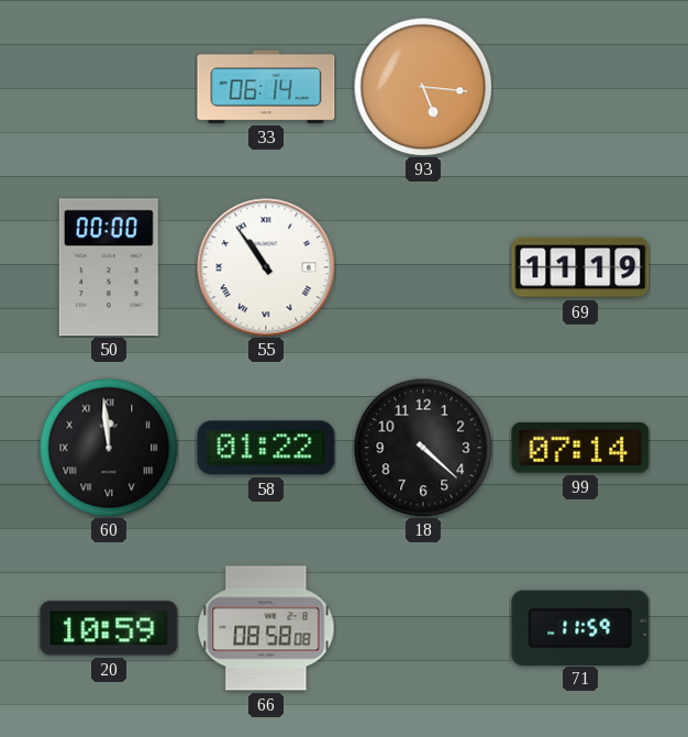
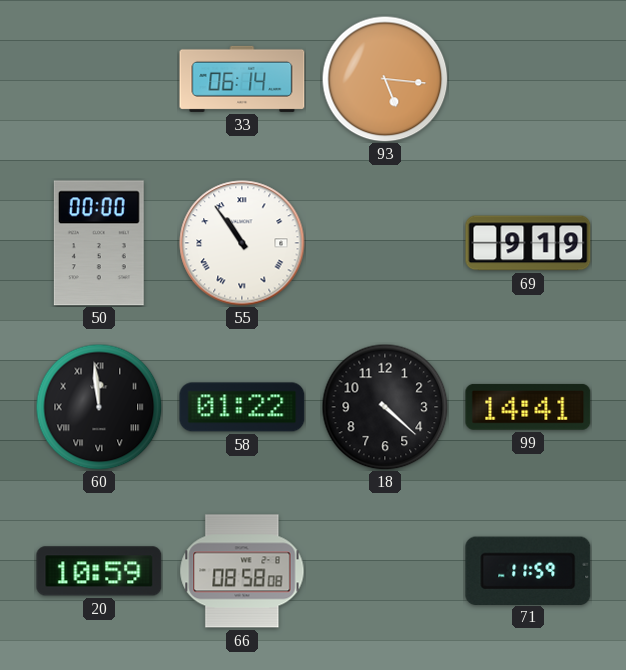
69: 11:19 -> 9:19 (528, 243)
99: 07:14 -> 14:41 (528, 407)
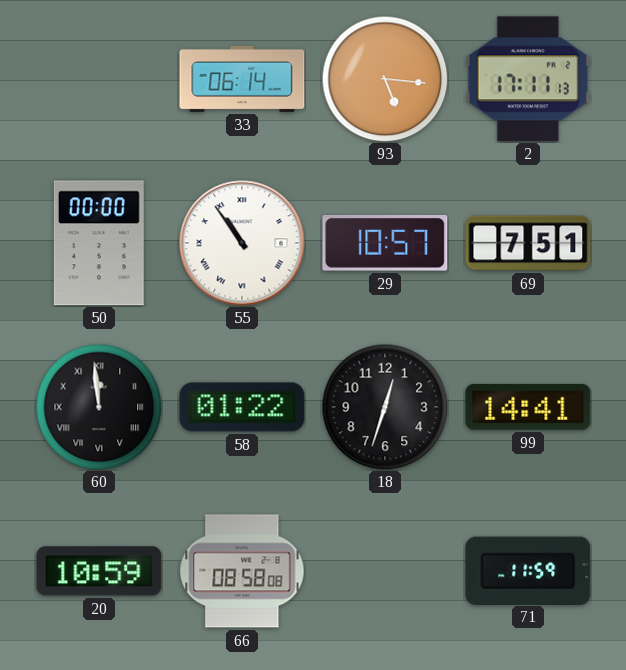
2: none -> 17:11 (528, 79)
29: none -> 10:57 (385, 244)
69: 9:19 -> 7:51 (528, 243)
18: 4:22 -> 12:33 (385, 407)
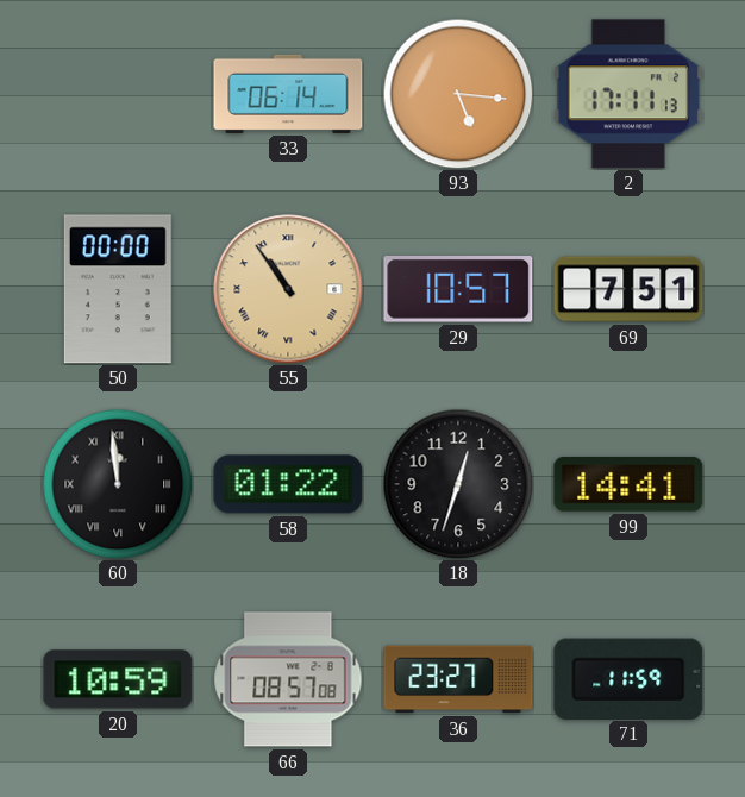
55 dial: white -> champagne (288, 289)
66: 08:58 -> 08:57 (288, 679)
36: none -> 23:27 (458, 679)
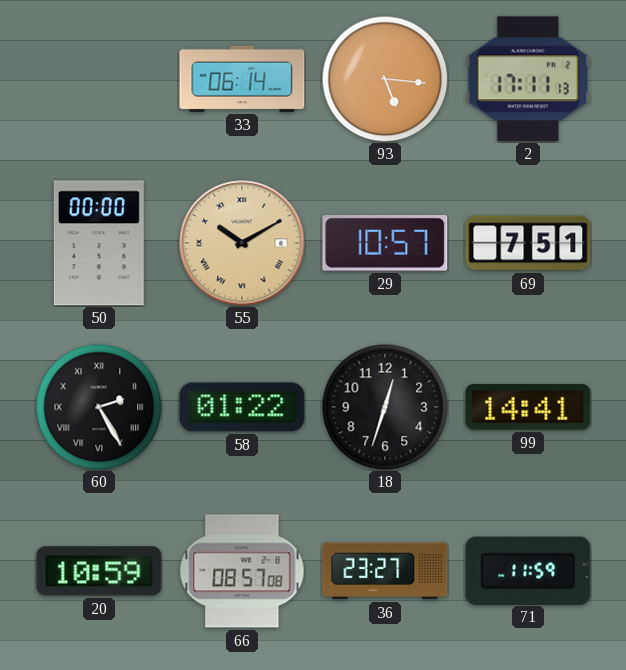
55: 10:54 -> 10:10 (242, 243)
60: 11:59 -> 2:25 (99, 407)
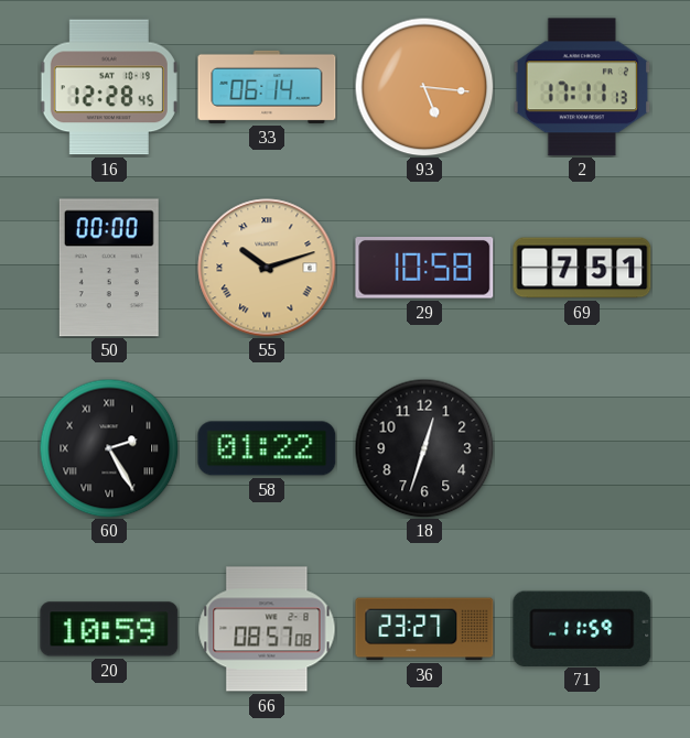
16: none -> 12:28 (109, 87)
55: 10:10 -> 10:12 (267, 268)
29: 10:57 -> 10:58 (424, 269)
99: 14:41 -> none (528, 407)
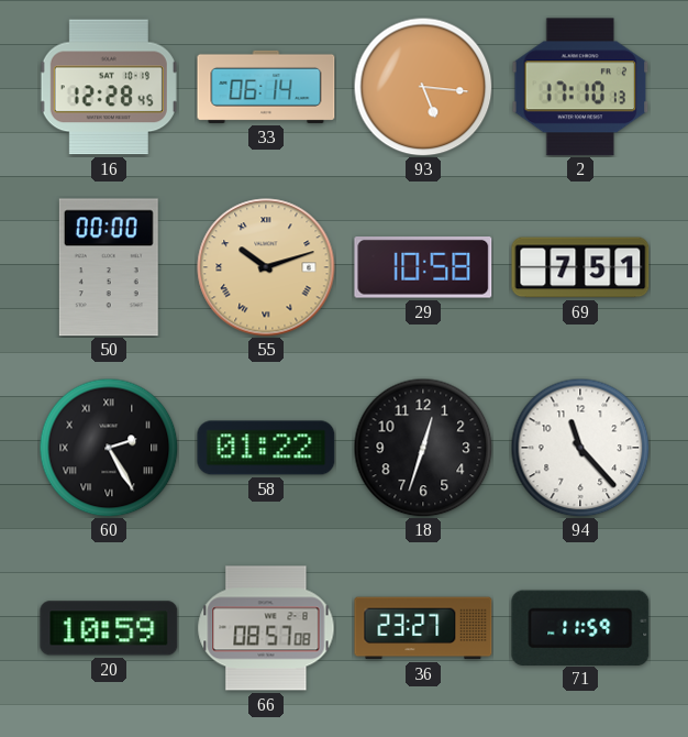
2: 17:11 -> 17:10 (580, 87)
94: none -> 11:23 (580, 448)
